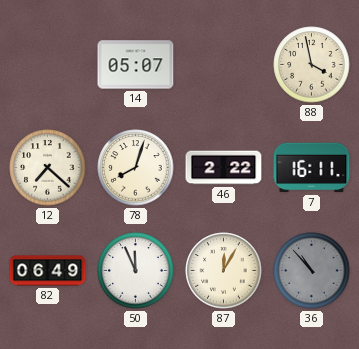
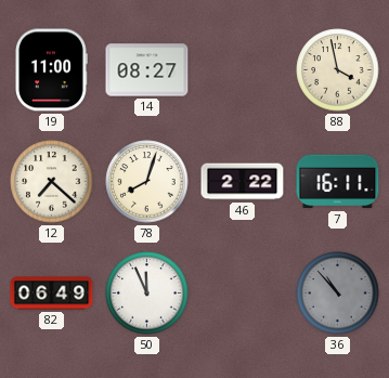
19: none -> 11:00 (52, 70)
14: 05:07 -> 08:27 (147, 70)
87: 12:05 -> none (224, 271)
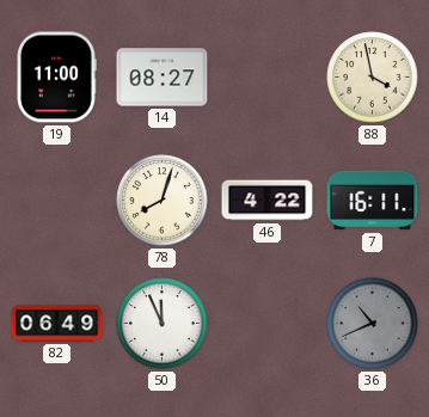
12: 7:22 -> none (52, 182)
46: 2:22 -> 4:22 (268, 201)
36: 10:53 -> 10:41 (373, 324)
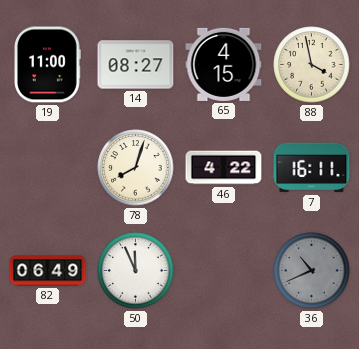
65: none -> 4:15 (224, 64)
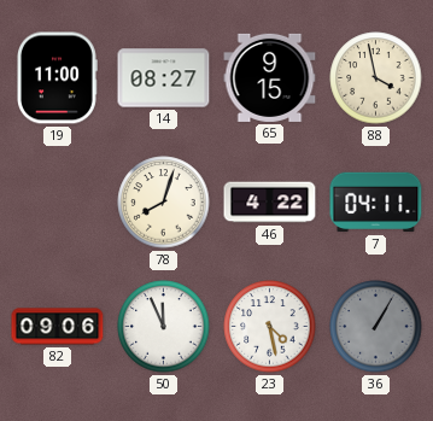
65: 4:15 -> 9:15 (270, 77)
7: 16:11 -> 04:11 (376, 203)
82: 06:49 -> 09:06 (58, 327)
23: none -> 4:28 (270, 327)
36: 10:41 -> 1:05 (376, 327)
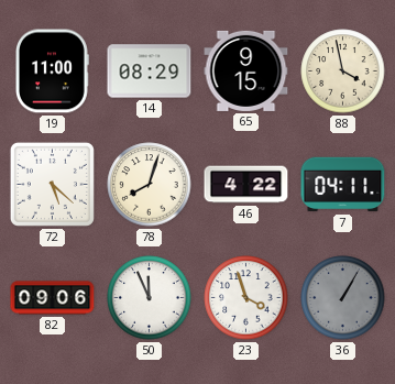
14: 08:27 -> 08:29 (150, 72)
72: none -> 5:22 (52, 184)
23: 4:28 -> 3:57 (246, 298)
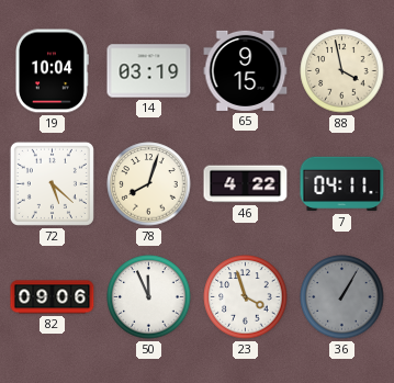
19: 11:00 -> 10:04 (53, 71)
14: 08:29 -> 03:19 (149, 71)
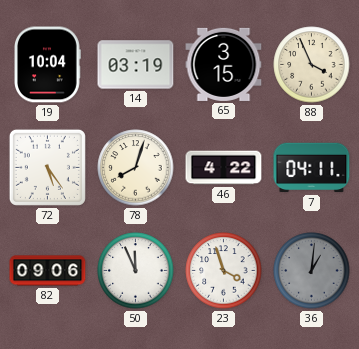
65: 9:15 -> 3:15 (224, 64)
88: 3:58 -> 3:56 (312, 65)
72: 5:22 -> 5:24 (47, 167)
36: 1:05 -> 1:01 (312, 271)
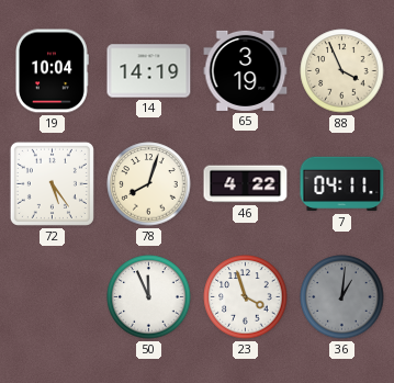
14: 03:19 -> 14:19 (149, 71)
65: 3:15 -> 3:19 (246, 70)
82: 09:06 -> none (48, 271)
